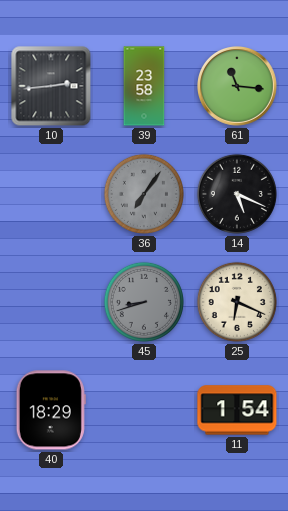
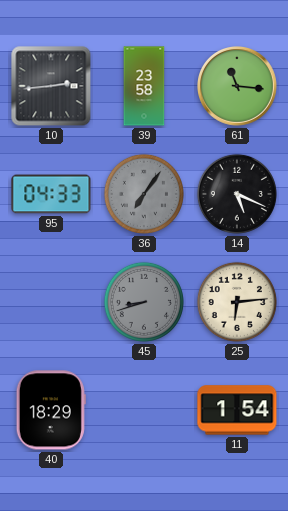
95: none -> 04:33 (51, 194)
25: 6:19 -> 6:14 (237, 302)
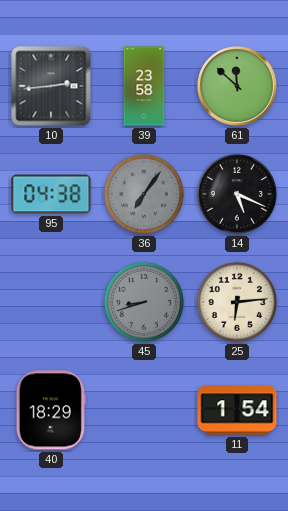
61: 11:16 -> 11:52 (238, 87)
95: 04:33 -> 04:38 (51, 194)
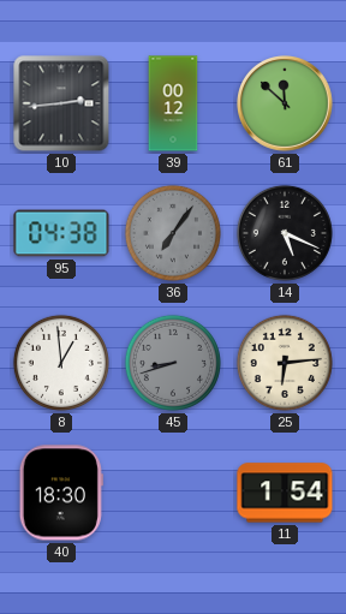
39: 23:58 -> 00:12 (173, 103)
8: none -> 12:59 (61, 363)
40: 18:29 -> 18:30 (61, 493)
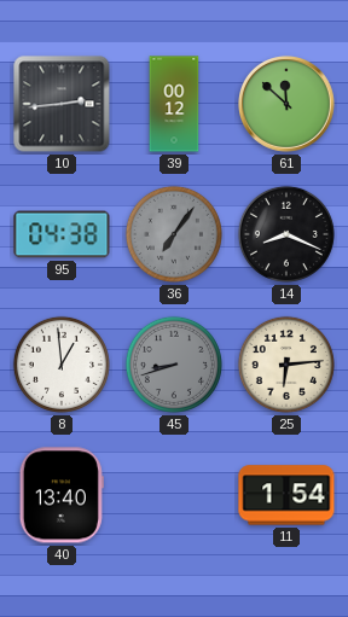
14: 5:19 -> 8:19 (286, 234)
40: 18:30 -> 13:40 (62, 495)
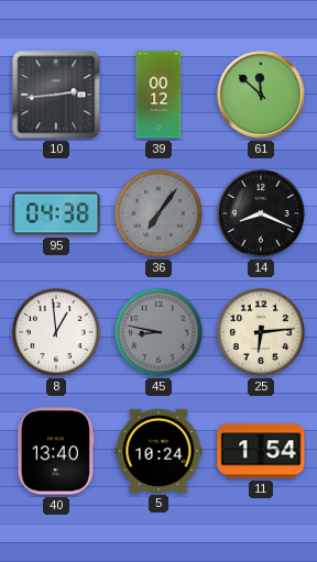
45: 8:42 -> 8:47 (158, 332)
5: none -> 10:24 (158, 451)
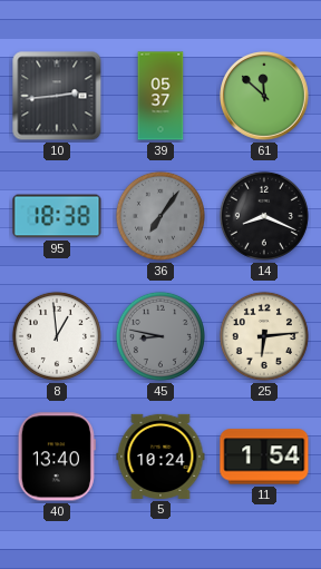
39: 00:12 -> 05:37 (160, 96)
95: 04:38 -> 18:38 (57, 216)
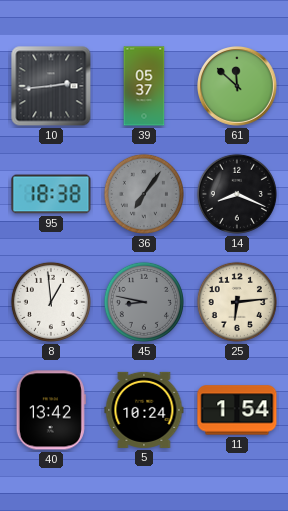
40: 13:40 -> 13:42 (51, 410)
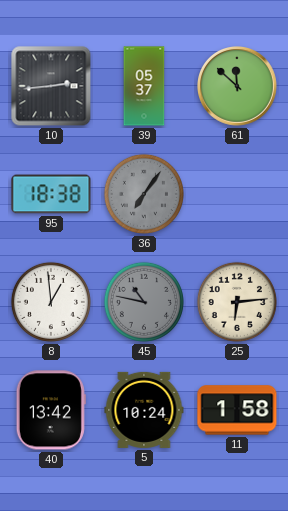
14: 8:19 -> none (237, 194)
45: 8:47 -> 10:47 (144, 302)
11: 1:54 -> 1:58 (237, 410)
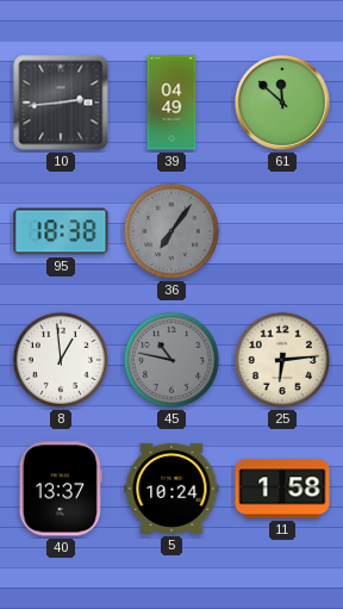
39: 05:37 -> 04:49 (171, 102)
40: 13:42 -> 13:37 (61, 489)
